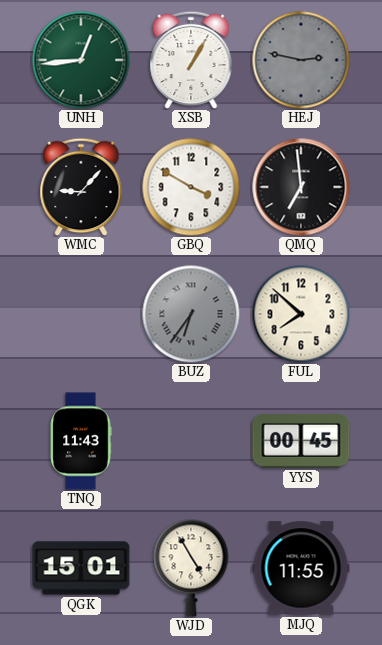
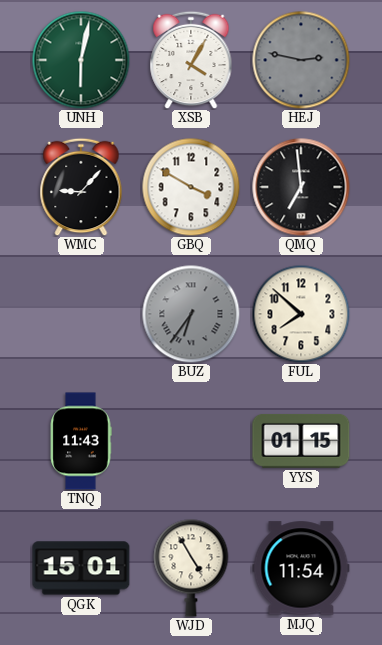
UNH: 12:44 -> 6:02 (81, 60)
XSB: 1:05 -> 4:05 (191, 60)
YYS: 00:45 -> 01:15 (301, 441)
MJQ: 11:55 -> 11:54 (301, 568)
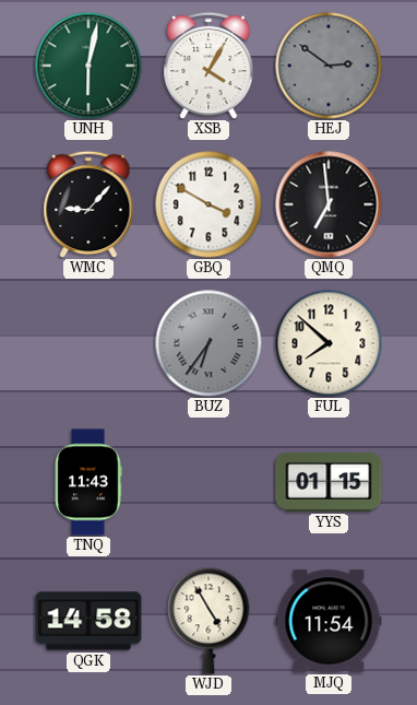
HEJ: 2:47 -> 2:51 (329, 66)
QGK: 15:01 -> 14:58 (88, 621)
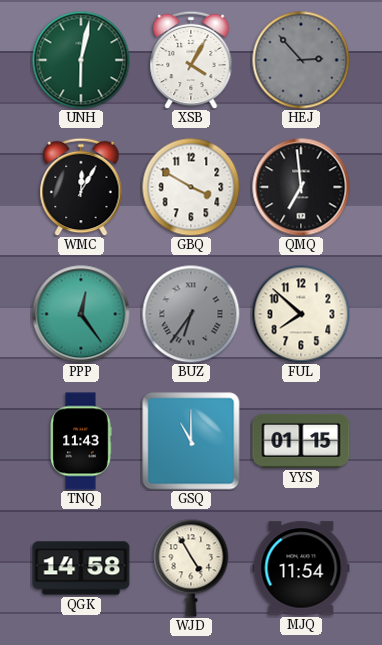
HEJ: 2:51 -> 2:53 (301, 60)
WMC: 9:07 -> 12:05 (81, 187)
PPP: none -> 12:24 (81, 314)
GSQ: none -> 11:00 (191, 441)
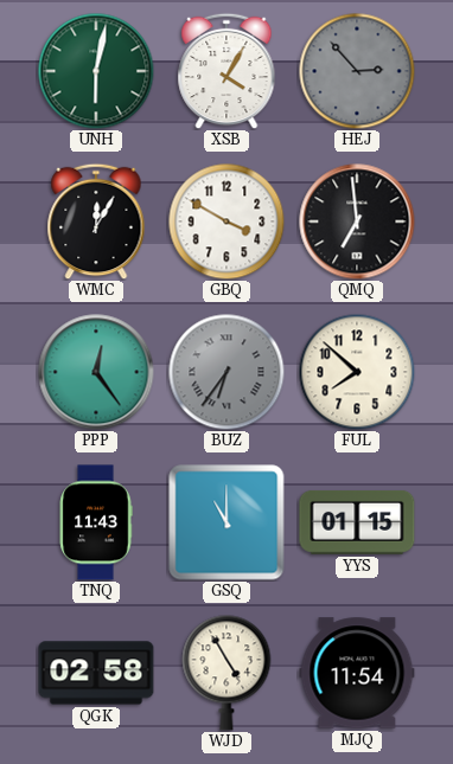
QGK: 14:58 -> 02:58 (96, 673)
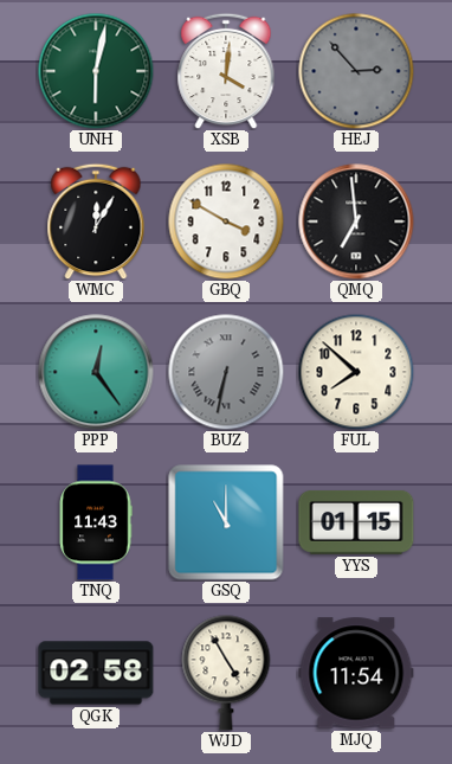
XSB: 4:05 -> 4:01 (226, 71)
BUZ: 6:36 -> 6:32 (226, 372)
